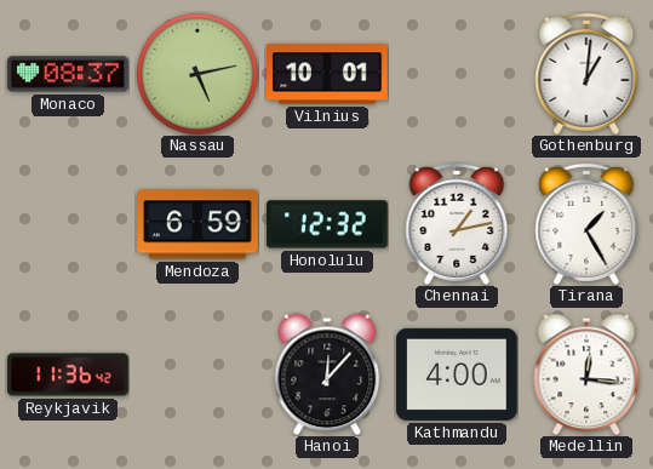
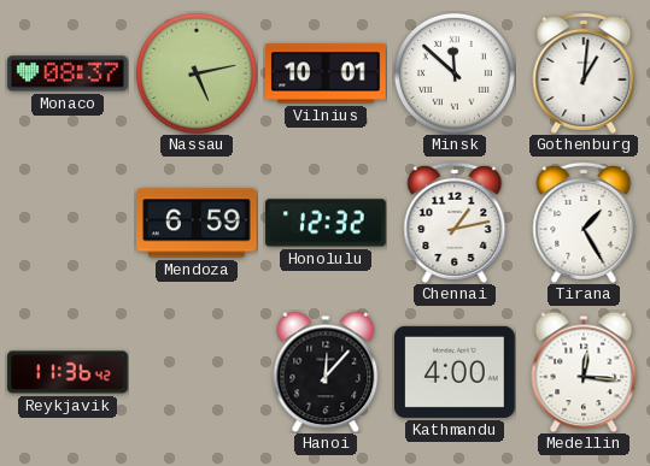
Minsk: none -> 11:52 (455, 73)
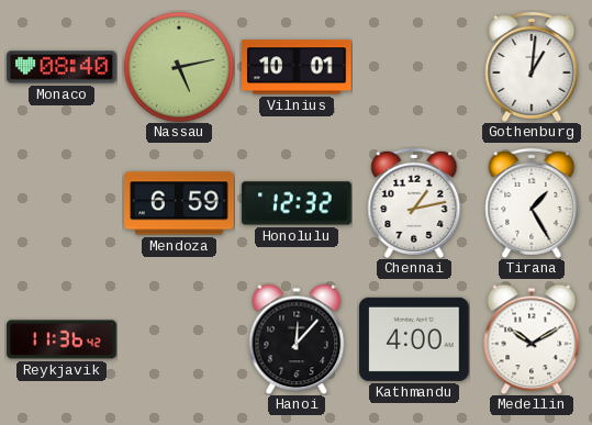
Monaco: 08:37 -> 08:40 (62, 67)
Minsk: 11:52 -> none (455, 73)
Medellin: 12:16 -> 10:10 (532, 339)
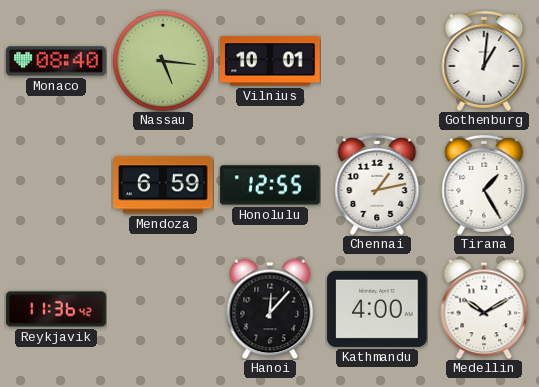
Nassau: 5:13 -> 5:16 (163, 61)
Honolulu: 12:32 -> 12:55 (270, 185)
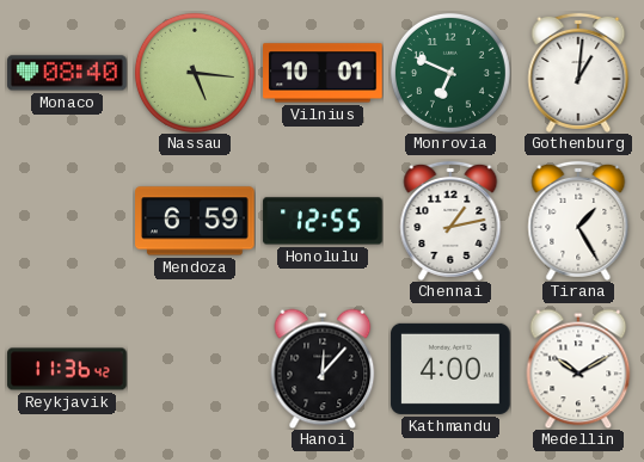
Monrovia: none -> 6:49 (450, 73)
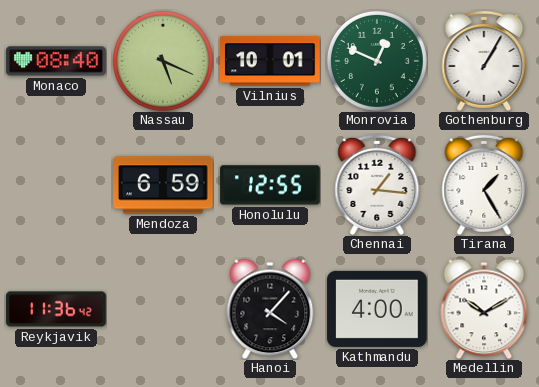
Nassau: 5:16 -> 5:19 (163, 61)
Monrovia: 6:49 -> 12:49 (377, 61)
Gothenburg: 1:01 -> 1:05 (484, 61)
Chennai: 1:13 -> 1:16 (377, 185)
Hanoi: 12:07 -> 4:07 (270, 309)
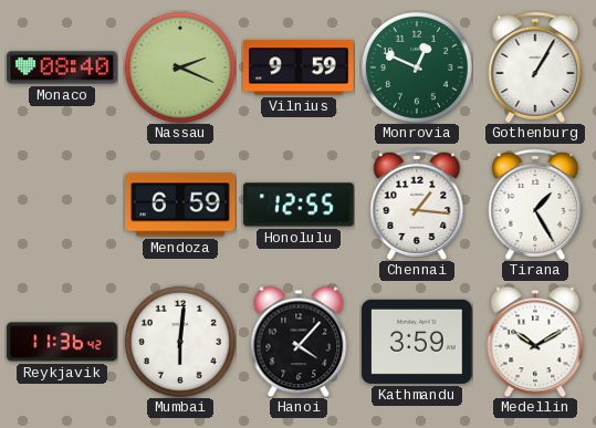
Nassau: 5:19 -> 2:19 (180, 67)
Vilnius: 10:01 -> 9:59 (299, 67)
Mumbai: none -> 6:01 (180, 342)
Kathmandu: 4:00 -> 3:59 (417, 342)
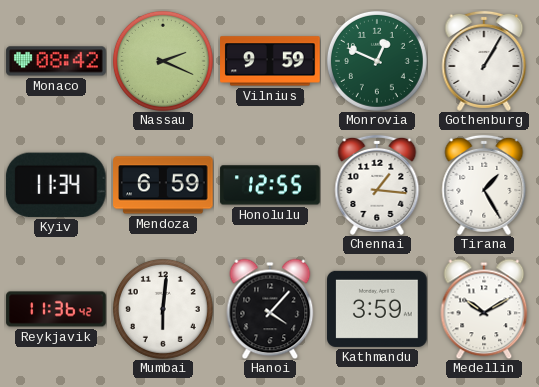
Monaco: 08:40 -> 08:42 (56, 61)
Kyiv: none -> 11:34 (56, 185)
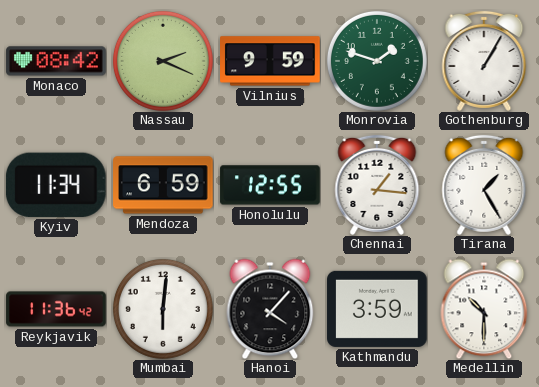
Monrovia: 12:49 -> 1:48 (377, 61)
Medellin: 10:10 -> 10:30 (484, 309)
